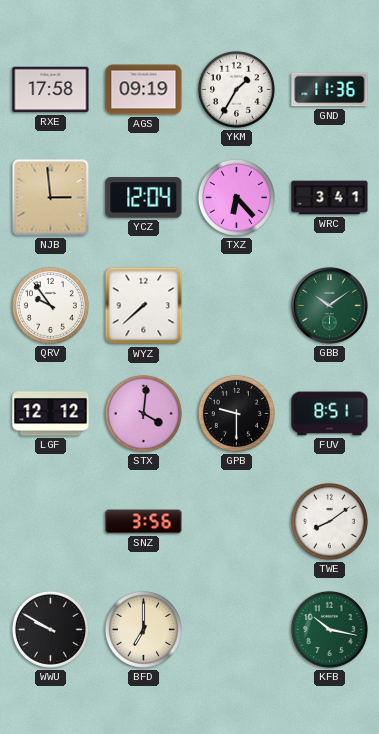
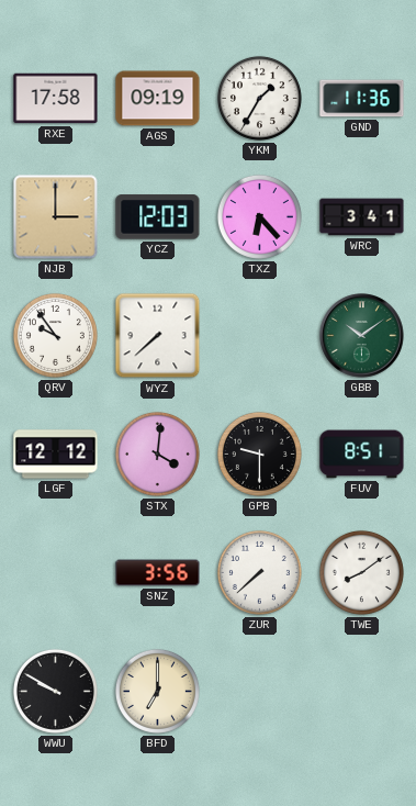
NJB: 2:59 -> 3:00 (56, 217)
YCZ: 12:04 -> 12:03 (158, 217)
ZUR: none -> 7:38 (259, 572)
KFB: 10:17 -> none (329, 629)
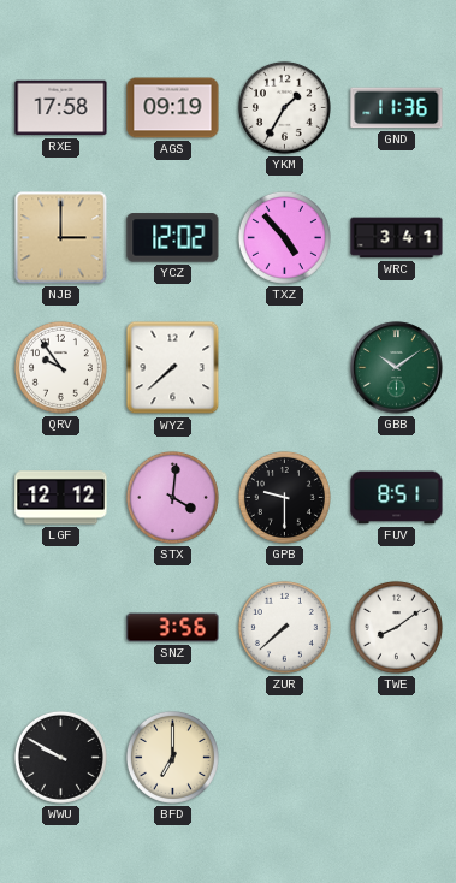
YCZ: 12:03 -> 12:02 (173, 238)
TXZ: 6:23 -> 4:53 (284, 237)
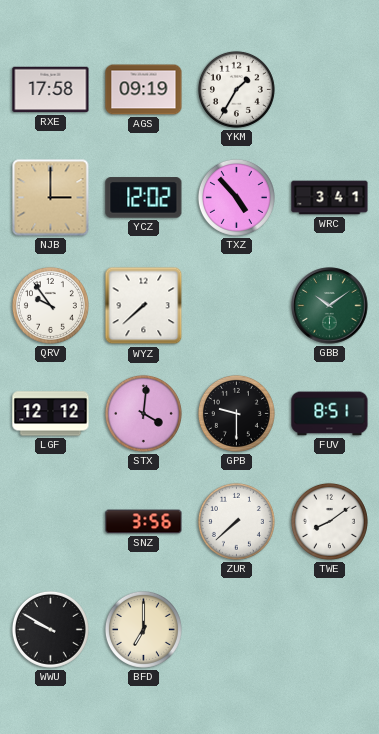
GND: 11:36 -> none (397, 108)
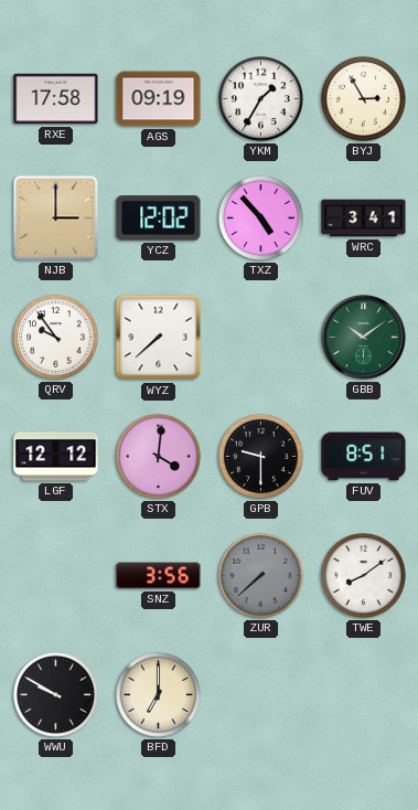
BYJ: none -> 2:55 (363, 98)
ZUR dial: white -> grey (260, 575)
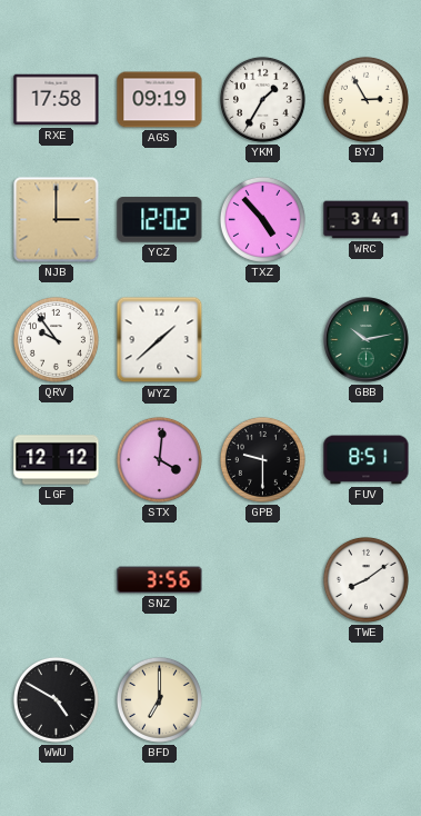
WYZ: 7:38 -> 1:38 (160, 340)
GBB: 10:09 -> 10:13 (367, 340)
ZUR: 7:38 -> none (260, 575)
WWU: 9:50 -> 4:50 (56, 699)
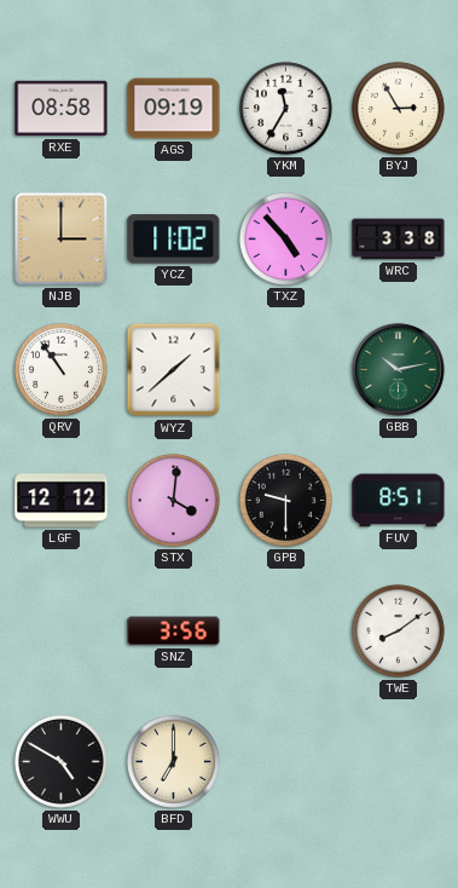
RXE: 17:58 -> 08:58 (62, 109)
YKM: 1:35 -> 11:35 (285, 108)
YCZ: 12:02 -> 11:02 (174, 240)
WRC: 3:41 -> 3:38 (399, 240)
QRV: 9:54 -> 10:54 (60, 369)
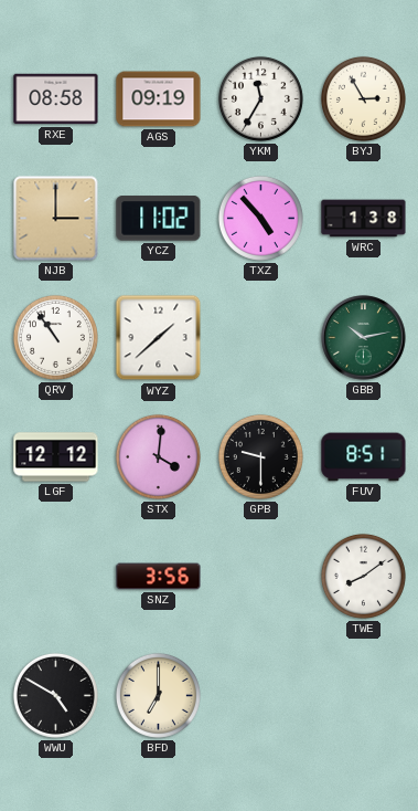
WRC: 3:38 -> 1:38 (364, 219)
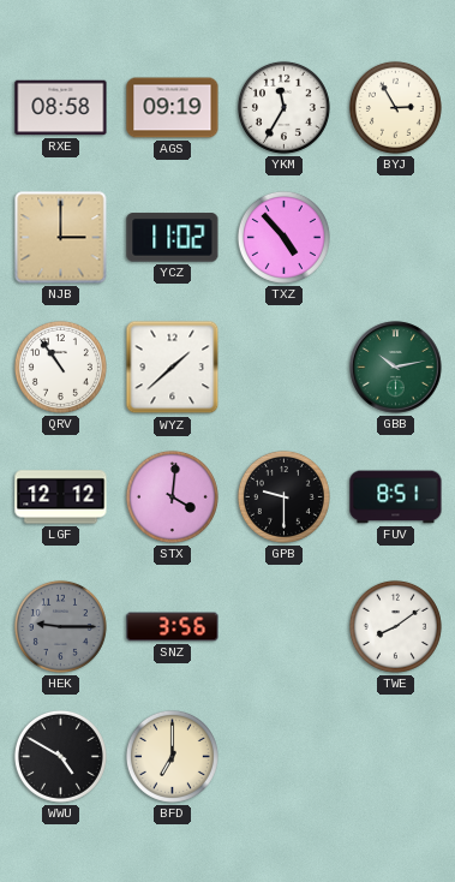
WRC: 1:38 -> none (364, 219)
HEK: none -> 9:15 (60, 626)
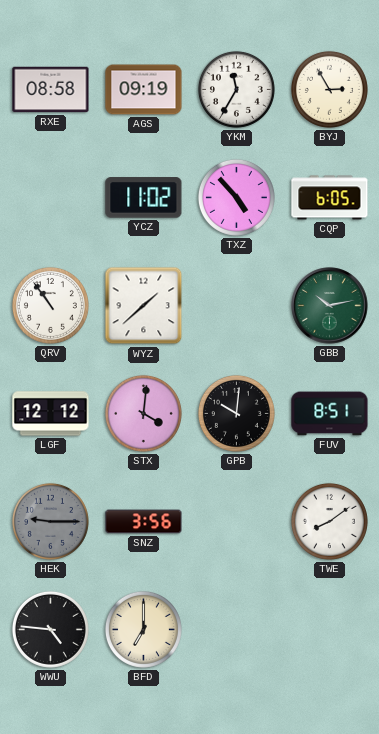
NJB: 3:00 -> none (61, 238)
CQP: none -> 6:05 (330, 198)
GPB: 9:30 -> 10:01 (236, 413)
WWU: 4:50 -> 4:46 (50, 629)
